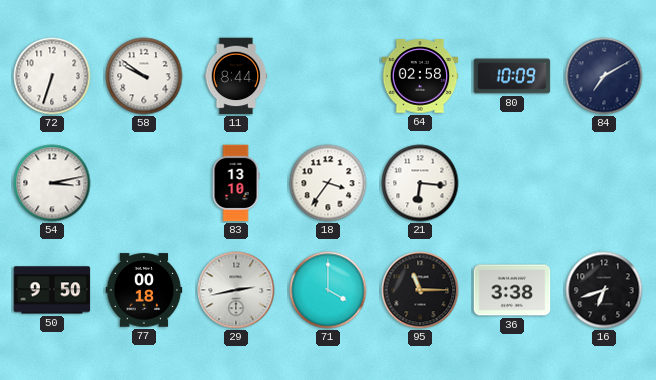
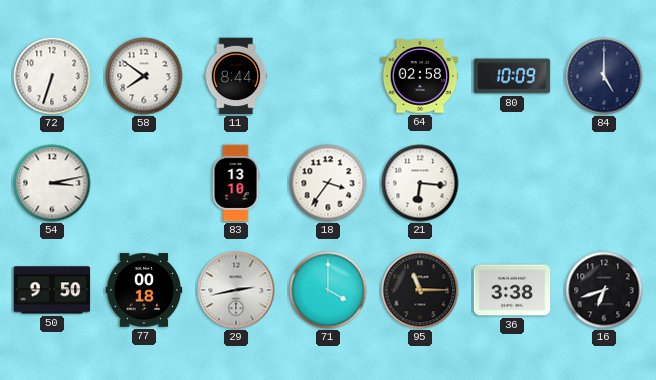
58: 9:51 -> 7:51 (144, 76)
84: 7:10 -> 5:00 (604, 76)
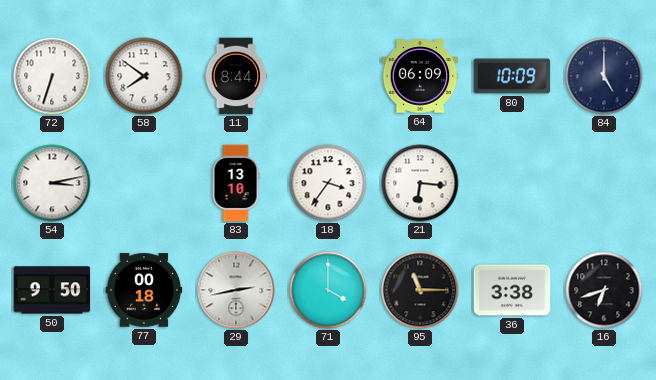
64: 02:58 -> 06:09 (420, 76)
